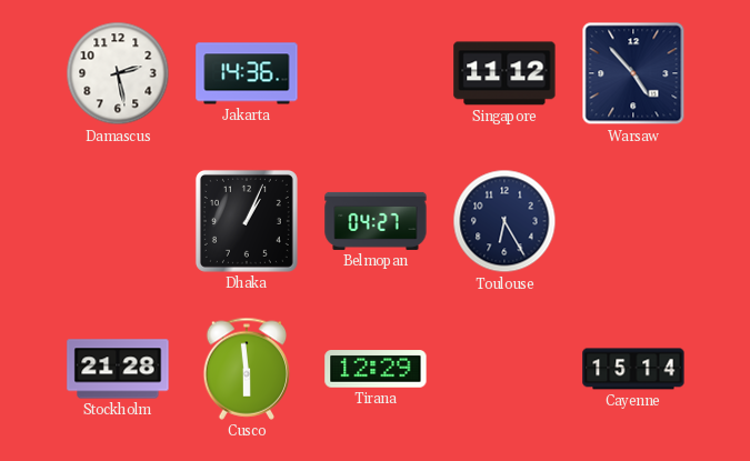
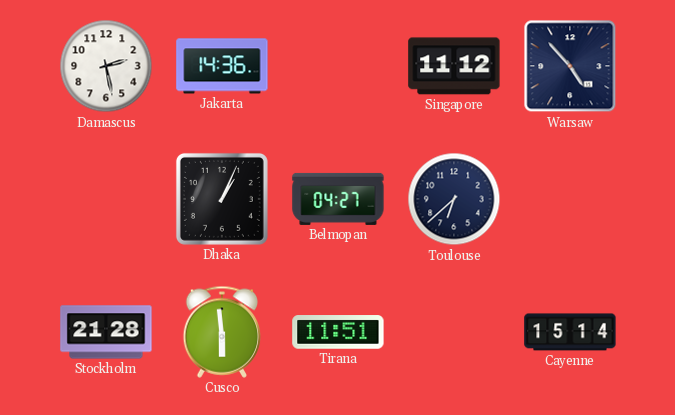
Toulouse: 6:25 -> 6:38 (454, 199)
Tirana: 12:29 -> 11:51 (338, 332)
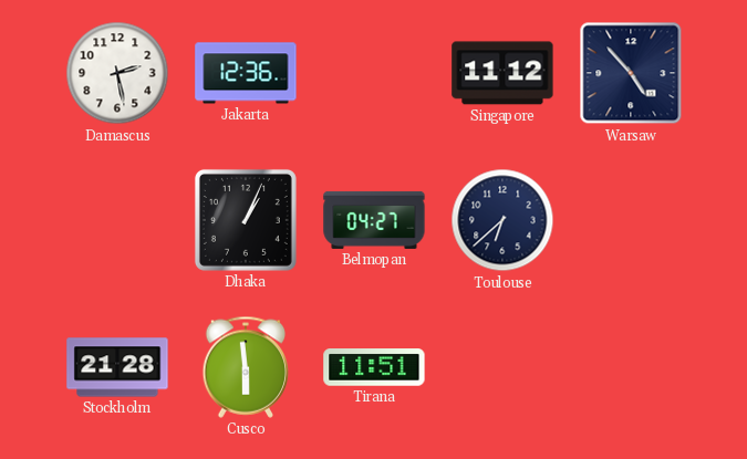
Jakarta: 14:36 -> 12:36 (246, 73)
Cayenne: 15:14 -> none (570, 332)
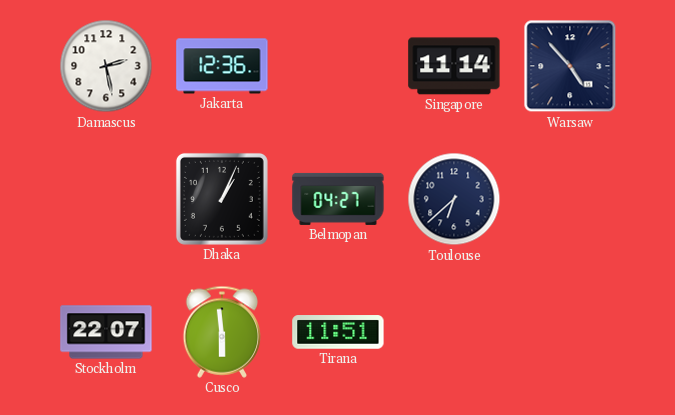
Singapore: 11:12 -> 11:14 (454, 66)
Stockholm: 21:28 -> 22:07 (106, 332)
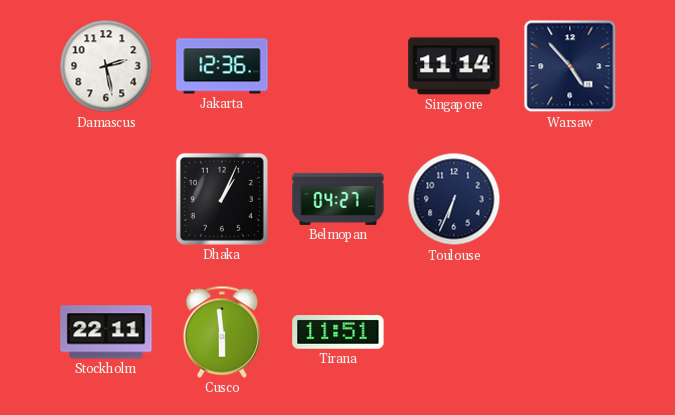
Toulouse: 6:38 -> 6:34 (454, 199)
Stockholm: 22:07 -> 22:11 (106, 332)
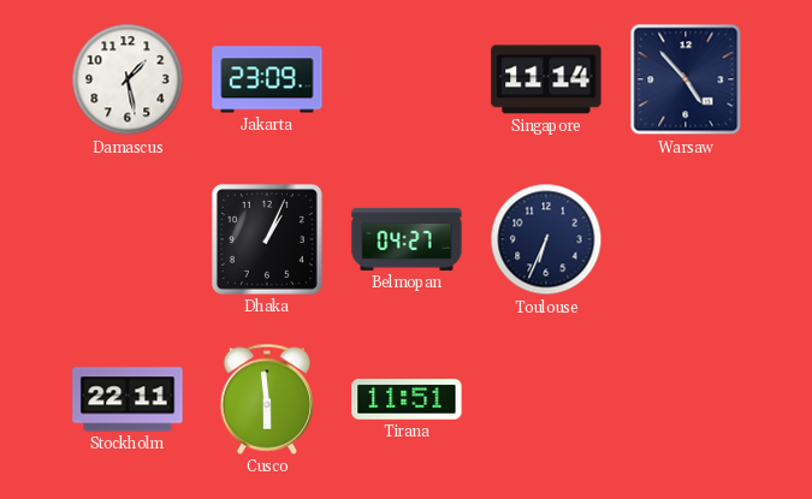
Damascus: 2:28 -> 1:28 (128, 79)
Jakarta: 12:36 -> 23:09 (267, 79)
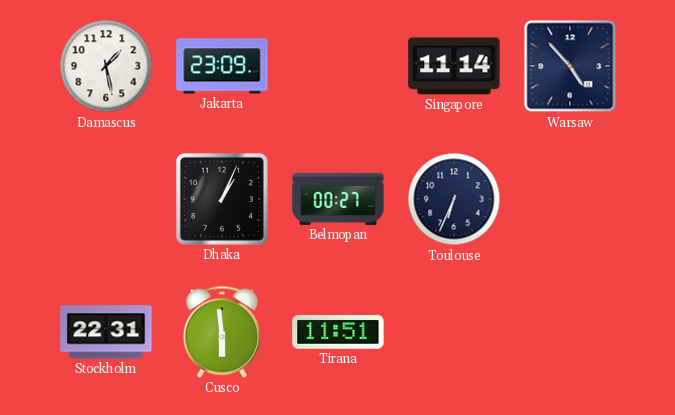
Belmopan: 04:27 -> 00:27 (338, 199)
Stockholm: 22:11 -> 22:31 (106, 332)
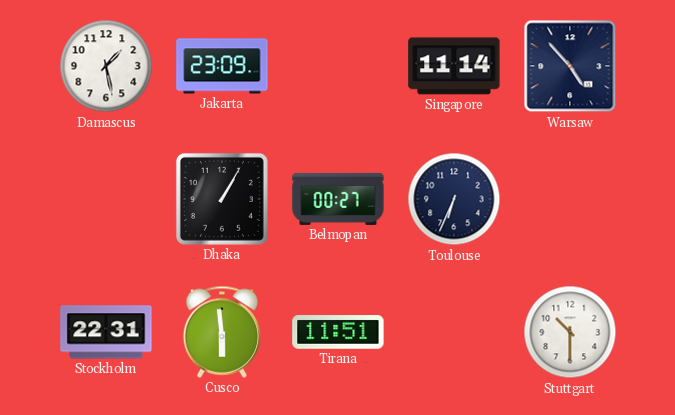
Dhaka: 1:04 -> 1:05 (222, 199)
Stuttgart: none -> 10:30 (570, 332)
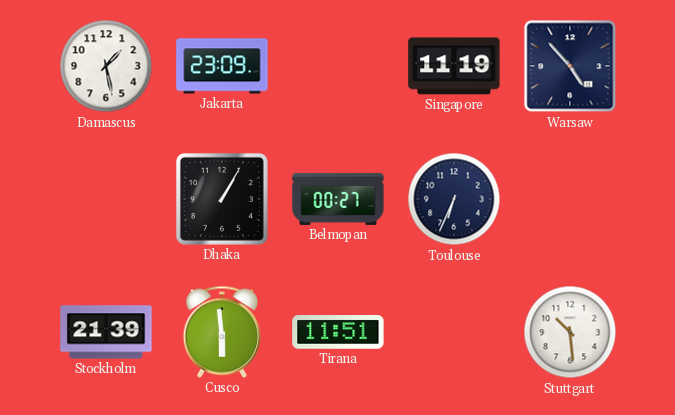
Singapore: 11:14 -> 11:19 (454, 66)
Stockholm: 22:31 -> 21:39 (106, 332)
Stuttgart: 10:30 -> 10:29 (570, 332)
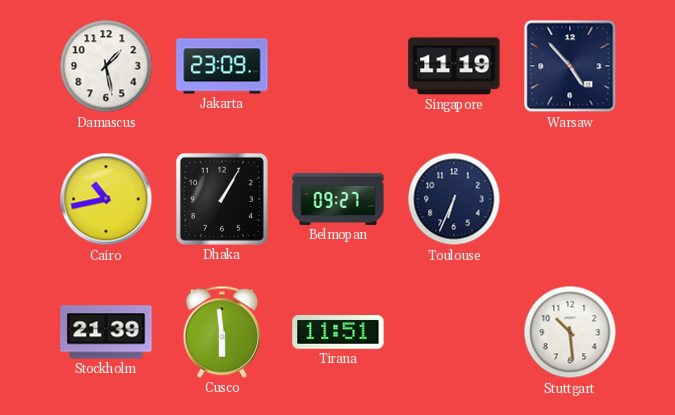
Cairo: none -> 10:43 (106, 199)
Belmopan: 00:27 -> 09:27 (338, 199)
